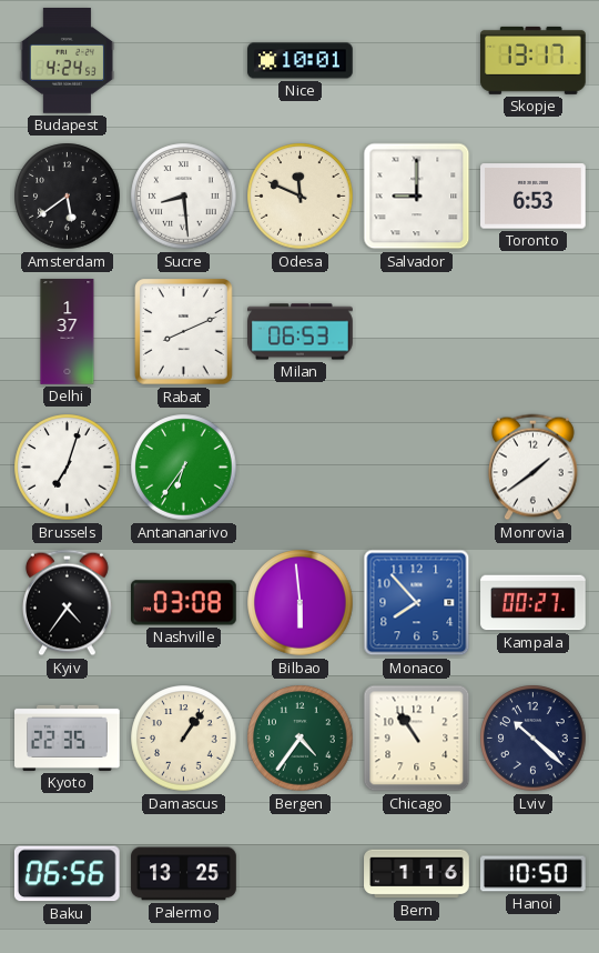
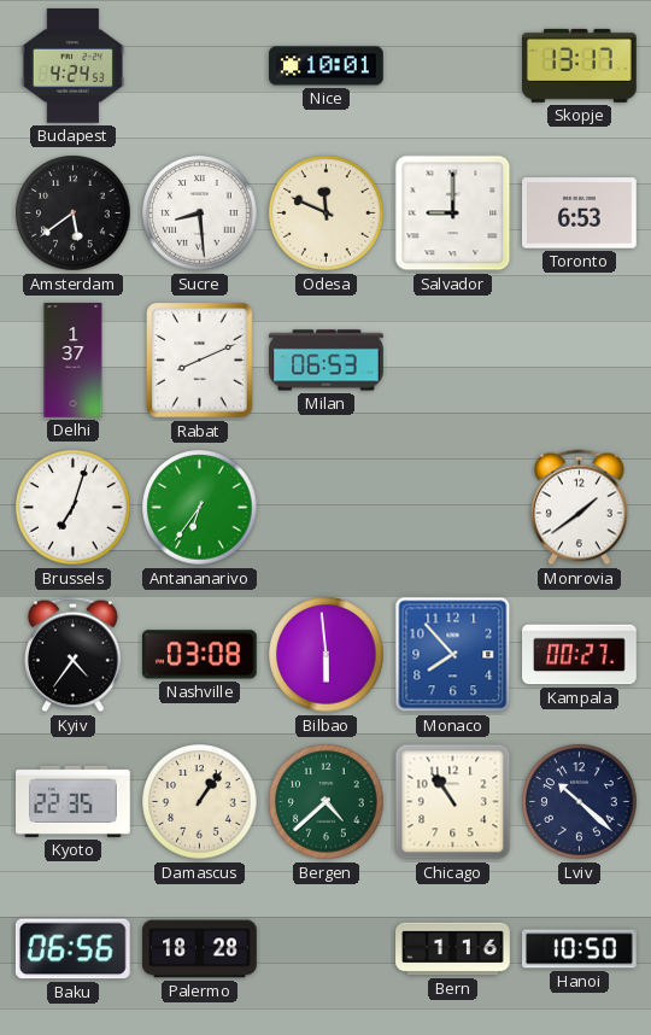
Bergen: 4:36 -> 4:38 (327, 802)
Palermo: 13:25 -> 18:28 (200, 949)
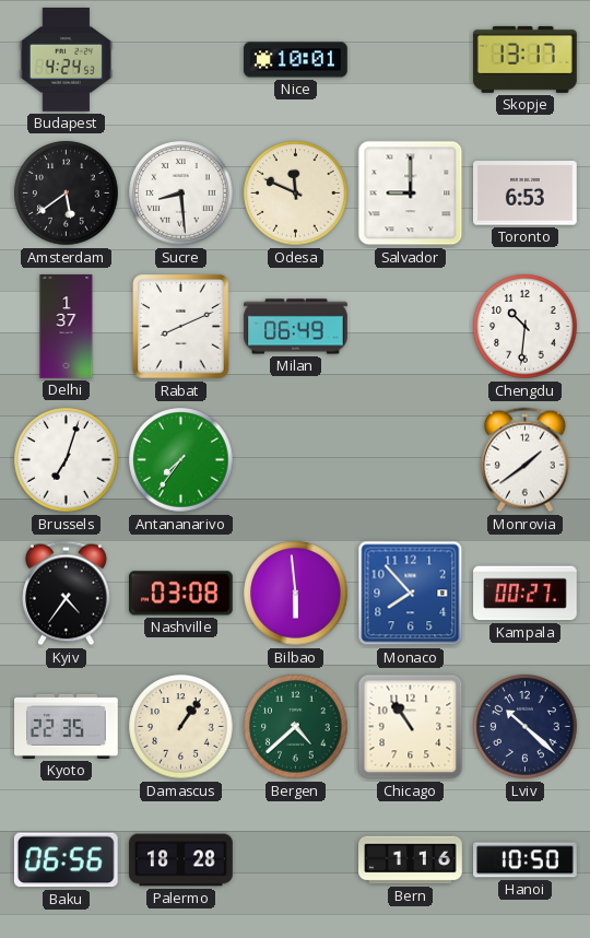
Milan: 06:53 -> 06:49 (296, 327)
Chengdu: none -> 10:31 (526, 327)
Antananarivo: 6:36 -> 7:36 (181, 460)
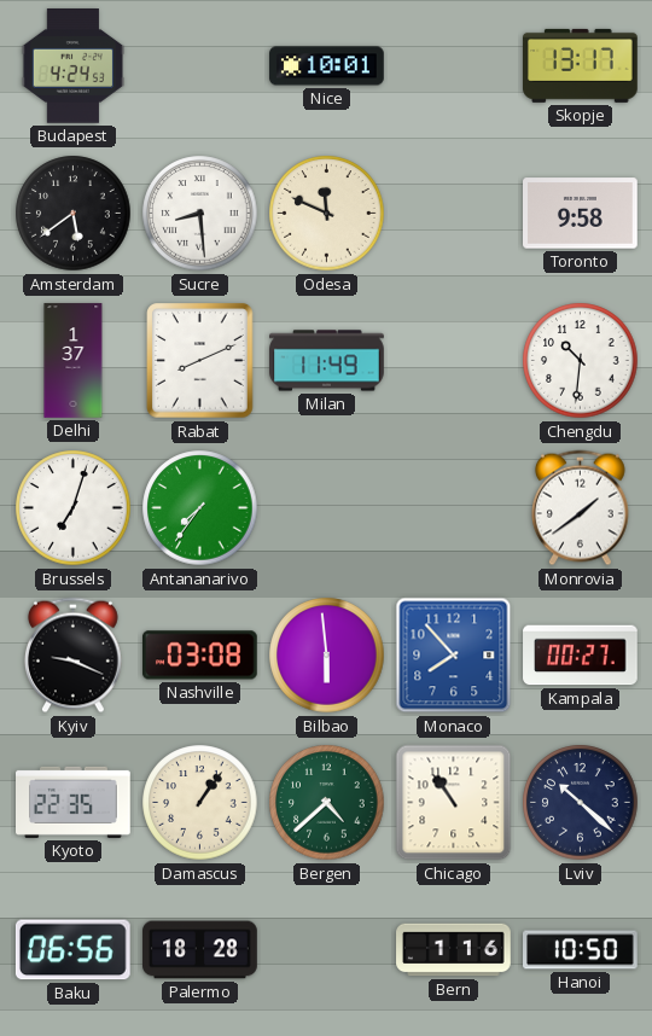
Salvador: 9:00 -> none (411, 194)
Toronto: 6:53 -> 9:58 (581, 214)
Milan: 06:49 -> 11:49 (327, 361)
Kyiv: 4:36 -> 9:19 (72, 656)
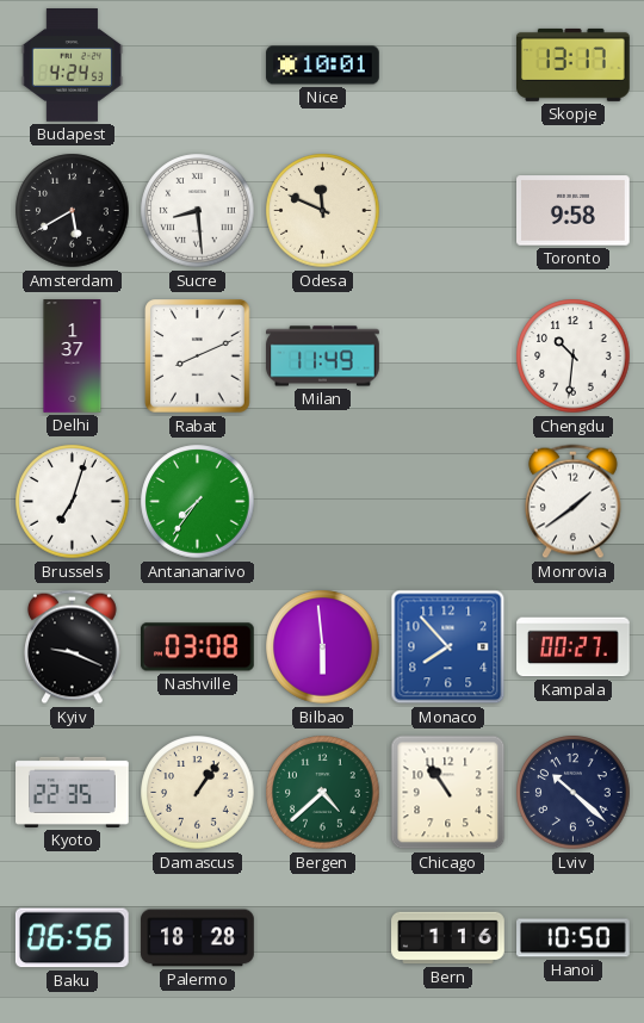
Amsterdam: 5:39 -> 5:40 (73, 211)
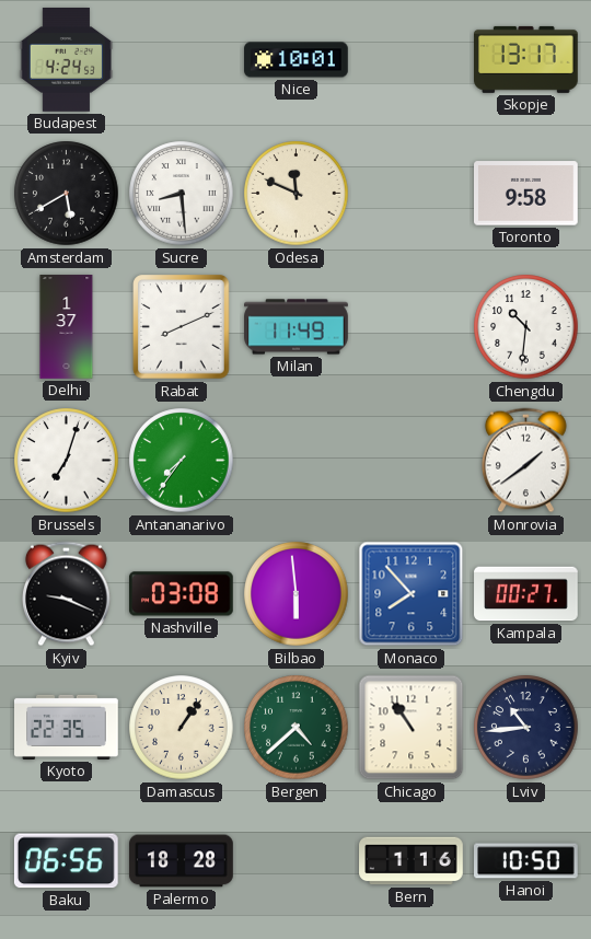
Lviv: 10:22 -> 10:44 (526, 728)
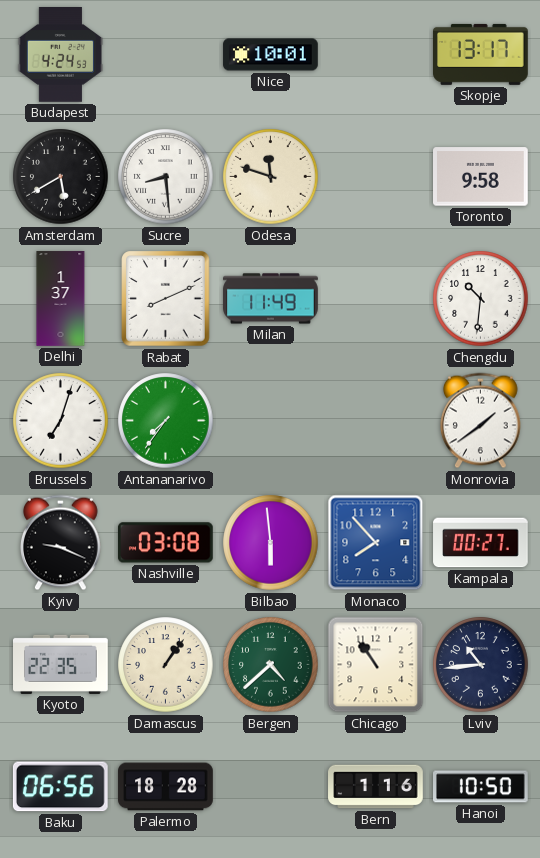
Odesa: 11:49 -> 11:48 (271, 177)
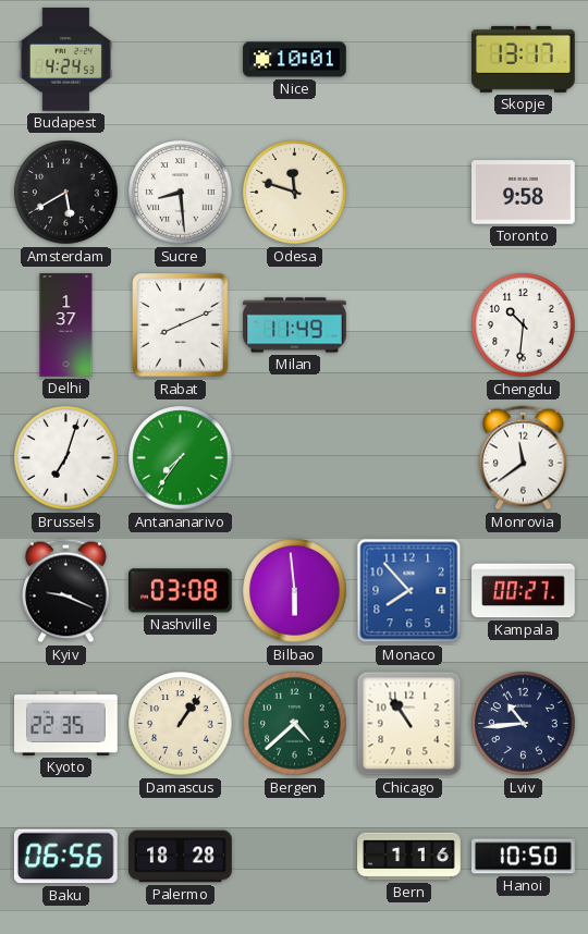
Monrovia: 1:39 -> 11:39 (523, 458)
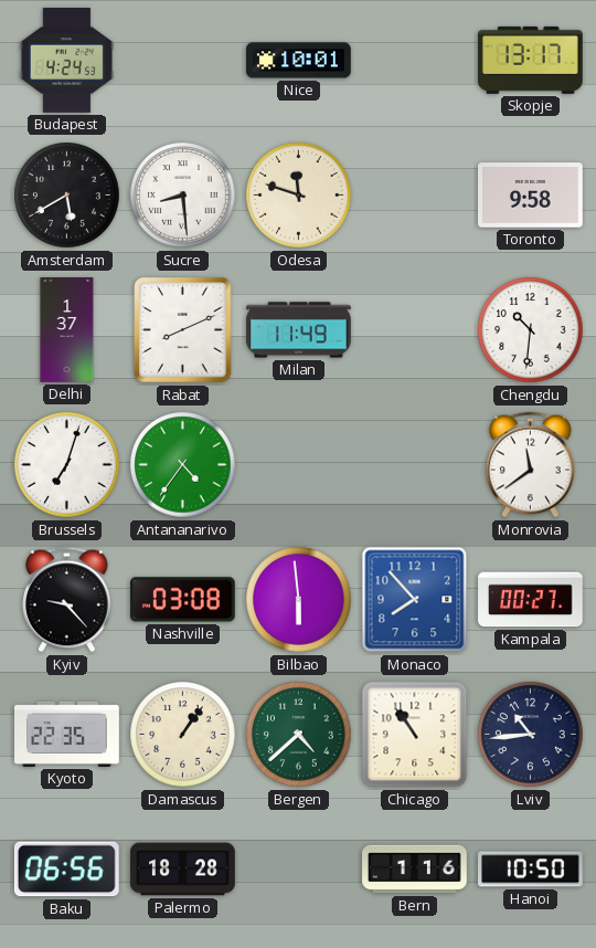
Antananarivo: 7:36 -> 4:36 (183, 465)
Kyiv: 9:19 -> 9:23 (66, 600)
